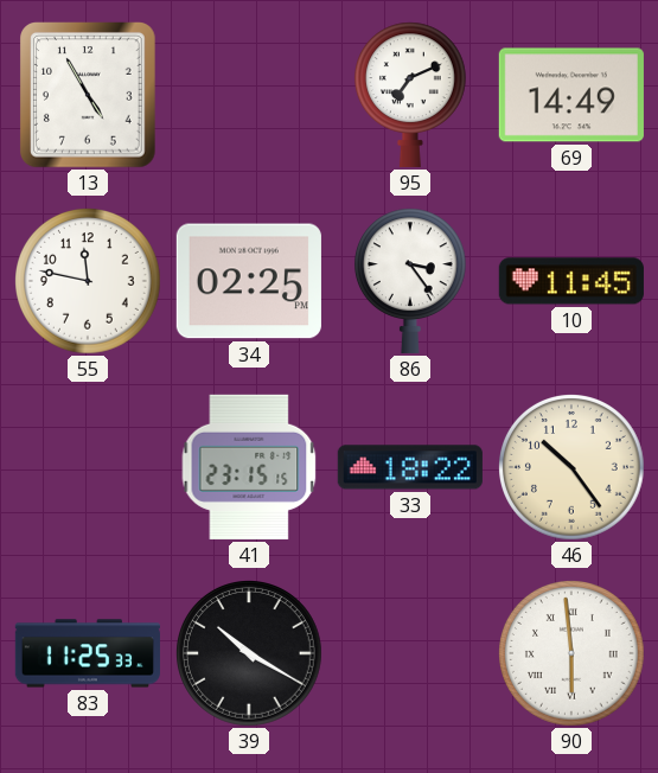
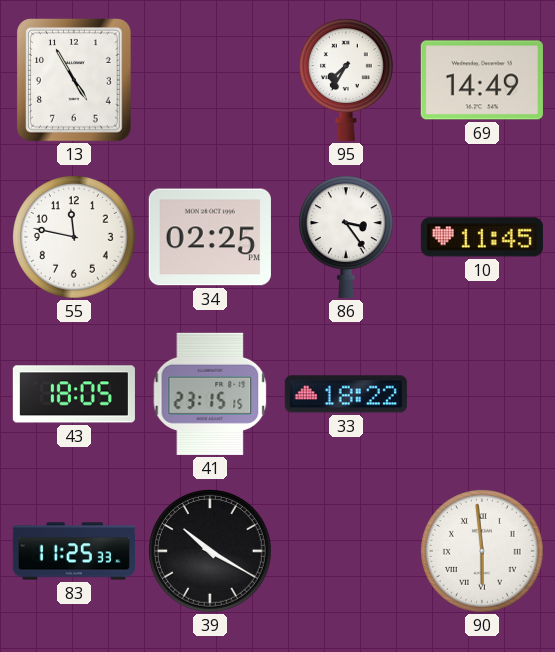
95: 7:11 -> 7:35 (346, 80)
43: none -> 18:05 (74, 394)
46: 10:24 -> none (573, 468)
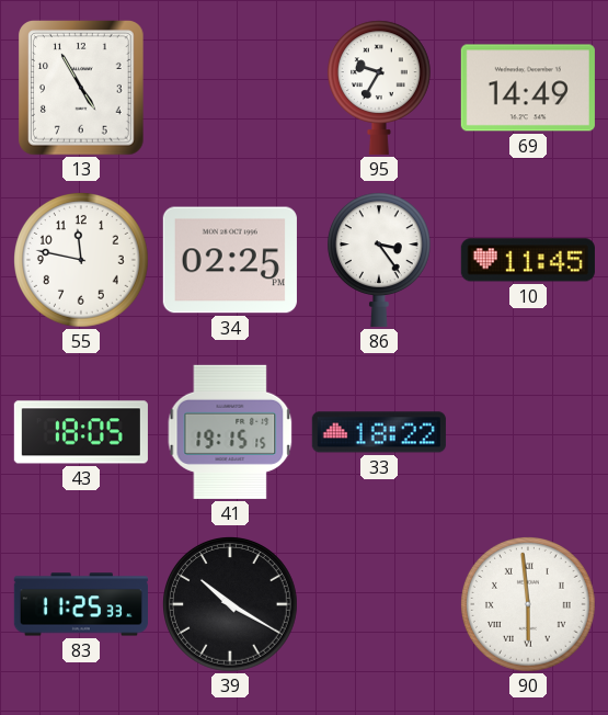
95: 7:35 -> 9:35 (379, 88)
41: 23:15 -> 19:15 (230, 432)
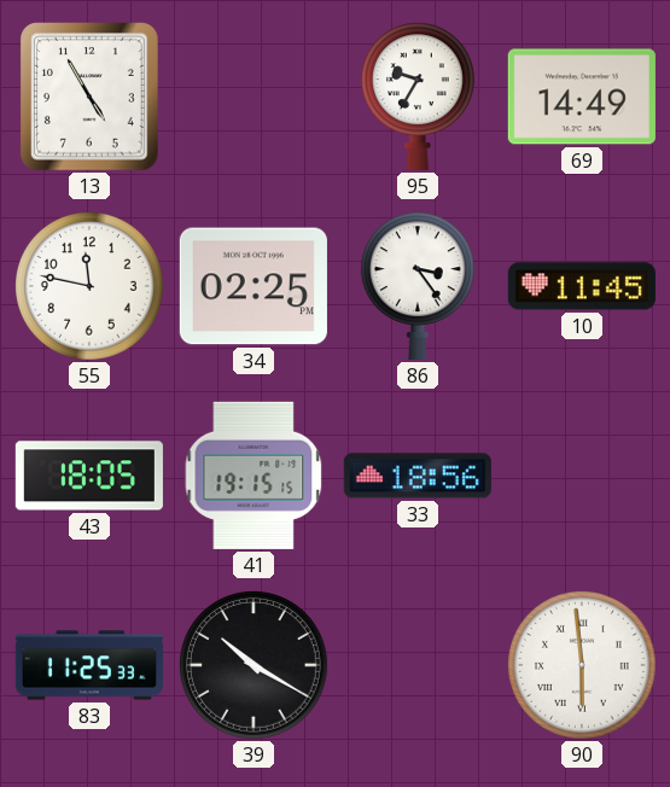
33: 18:22 -> 18:56 (418, 476)
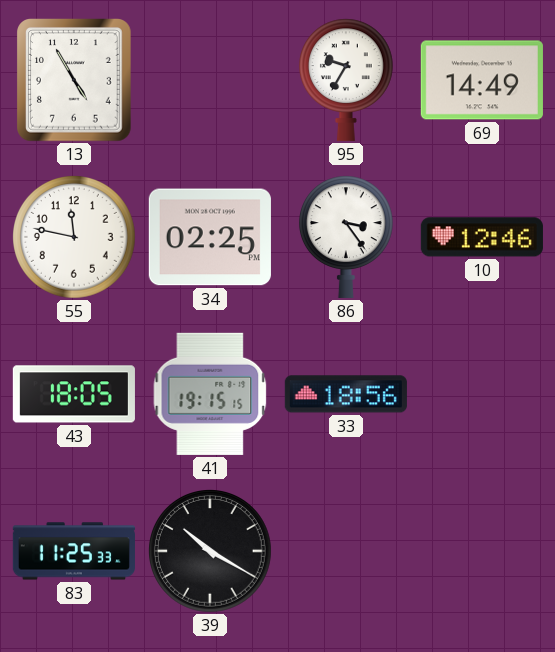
10: 11:45 -> 12:46 (482, 237)
90: 5:59 -> none (583, 666)
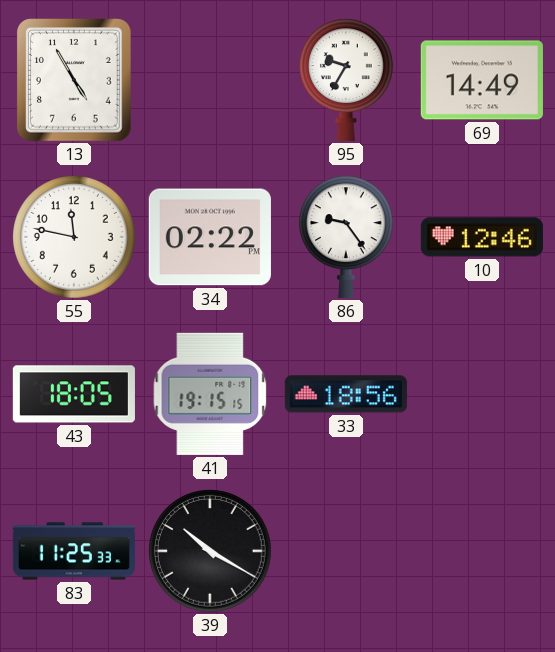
34: 02:25 -> 02:22 (210, 237)
86: 3:24 -> 9:24 (346, 237)
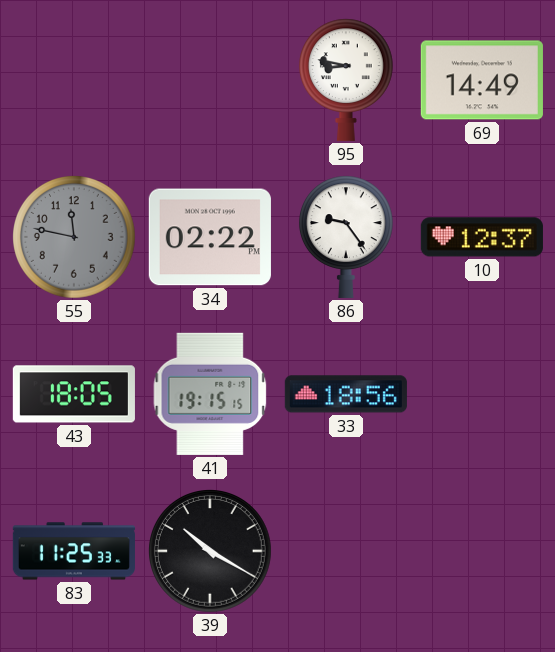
13: 4:55 -> none (75, 80)
95: 9:35 -> 8:47 (346, 80)
55 dial: white -> grey (75, 238)
10: 12:46 -> 12:37 (482, 237)
